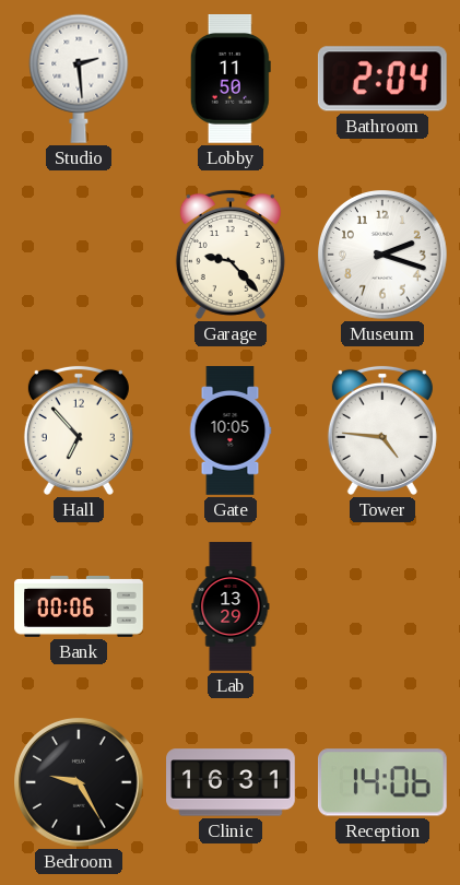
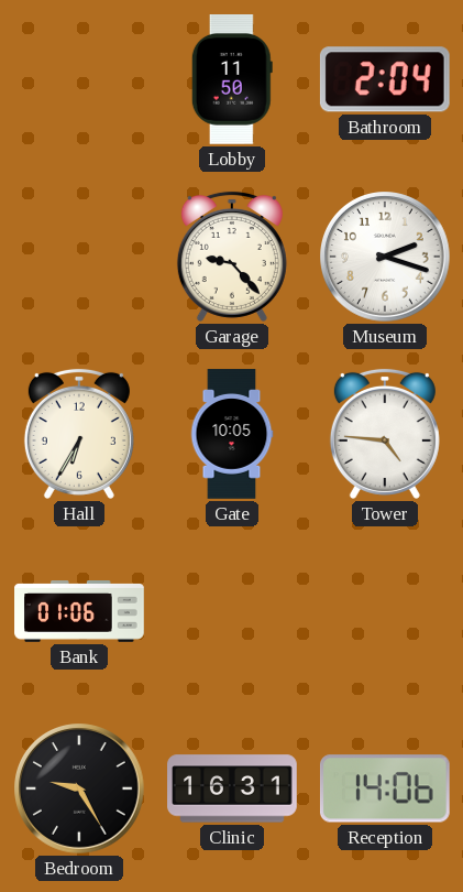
Studio: 2:29 -> none (79, 79)
Hall: 6:53 -> 6:35 (79, 434)
Bank: 00:06 -> 01:06 (79, 612)
Lab: 13:29 -> none (231, 606)
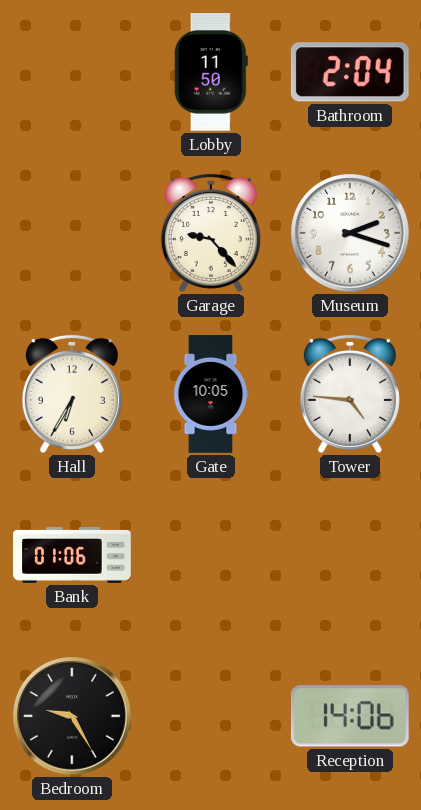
Clinic: 16:31 -> none (232, 788)
